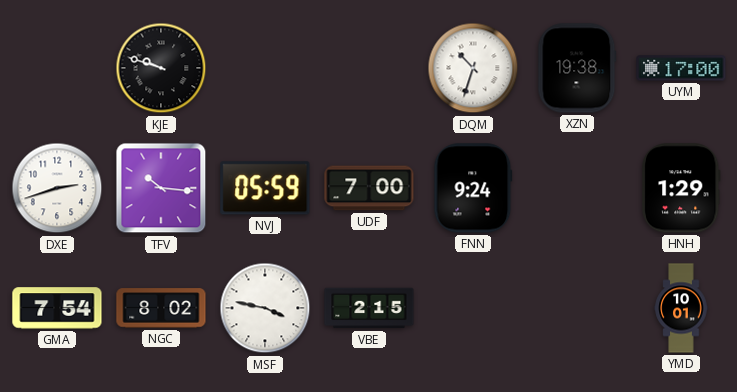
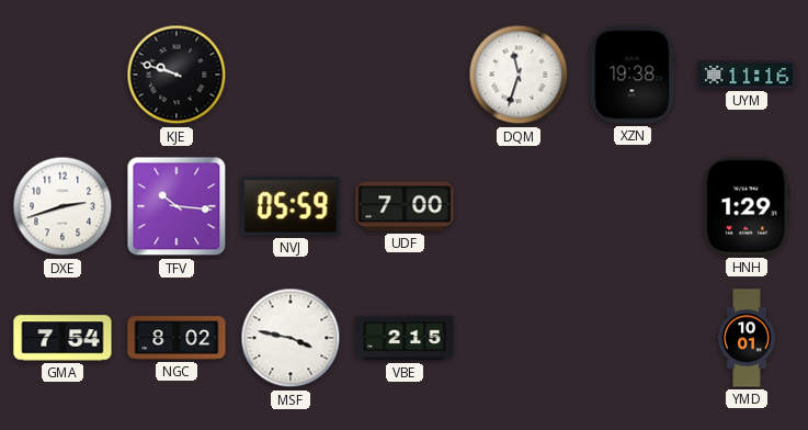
DQM: 10:33 -> 11:33 (519, 75)
UYM: 17:00 -> 11:16 (747, 75)
FNN: 9:24 -> none (473, 188)
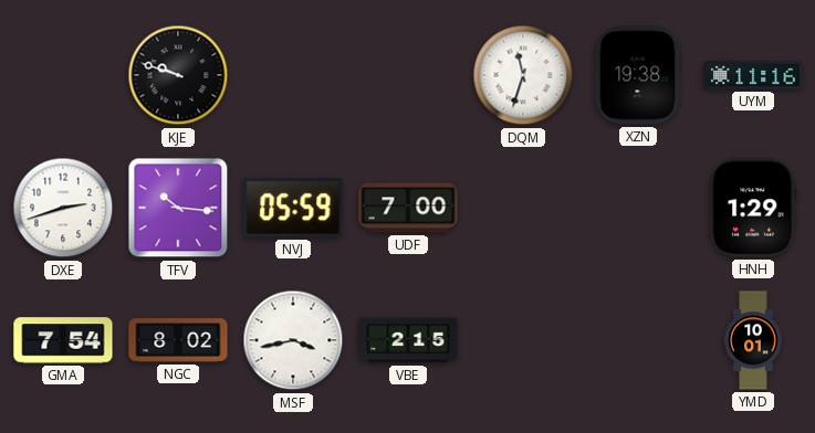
MSF: 3:47 -> 3:43 (293, 340)
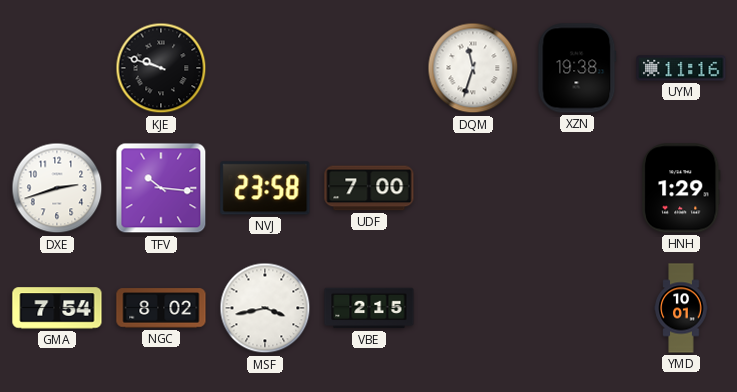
NVJ: 05:59 -> 23:58 (265, 188)
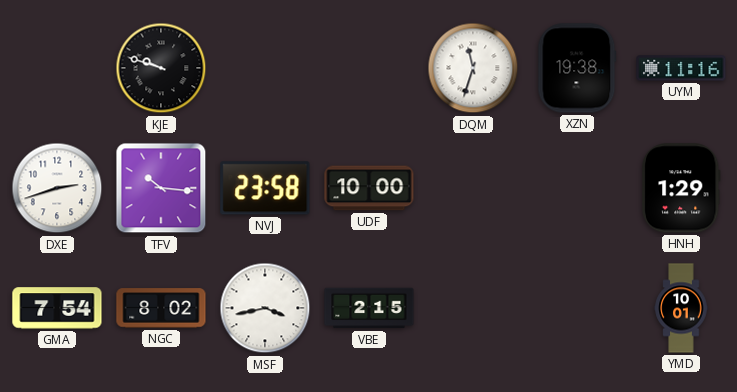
UDF: 7:00 -> 10:00 (369, 188)
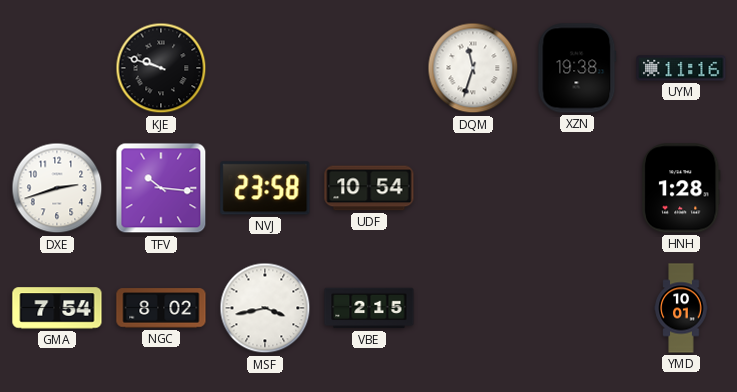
UDF: 10:00 -> 10:54 (369, 188)
HNH: 1:29 -> 1:28 (681, 188)
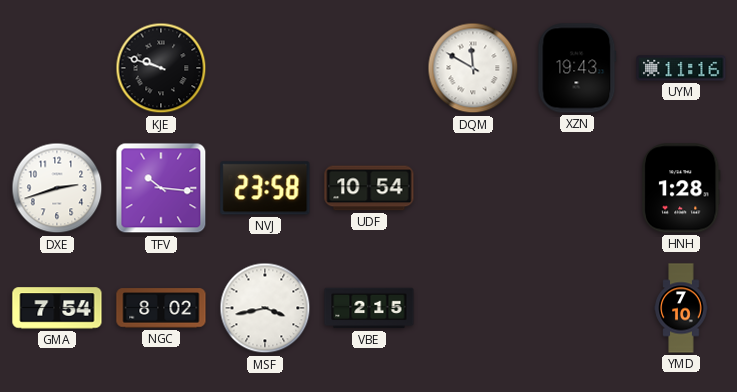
DQM: 11:33 -> 11:50 (473, 68)
XZN: 19:38 -> 19:43 (577, 68)
YMD: 10:01 -> 7:10 (681, 308)
